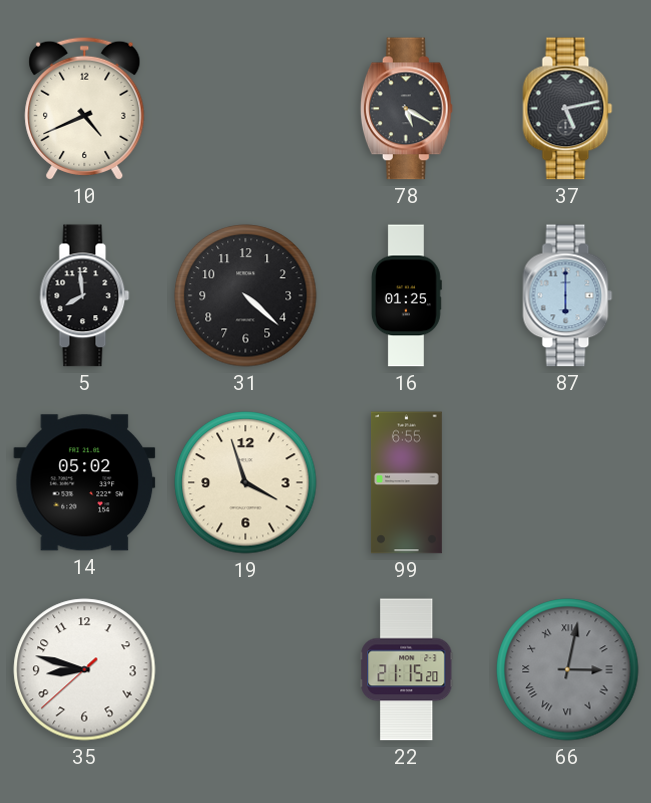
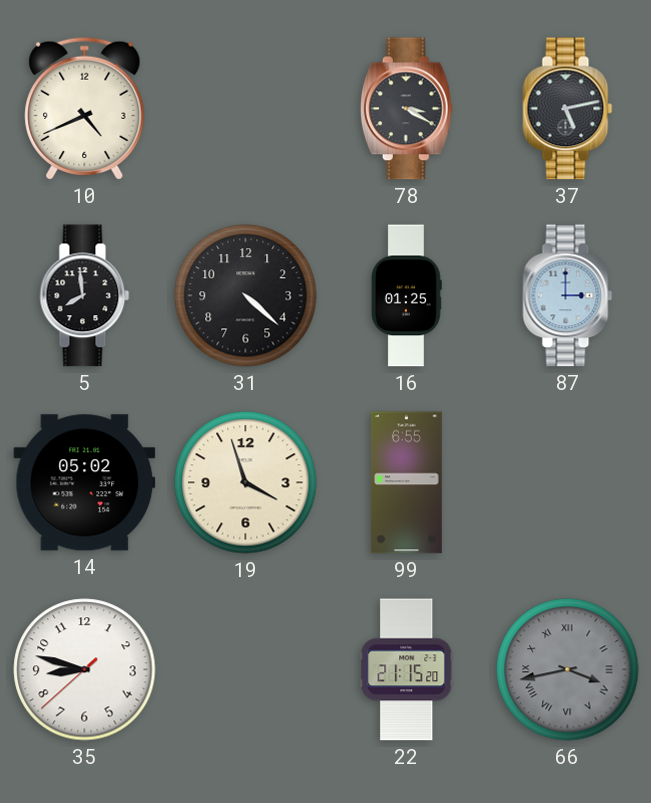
78: 5:20 -> 3:20 (406, 109)
87: 6:00 -> 3:00 (568, 296)
66: 3:02 -> 3:43 (568, 670)
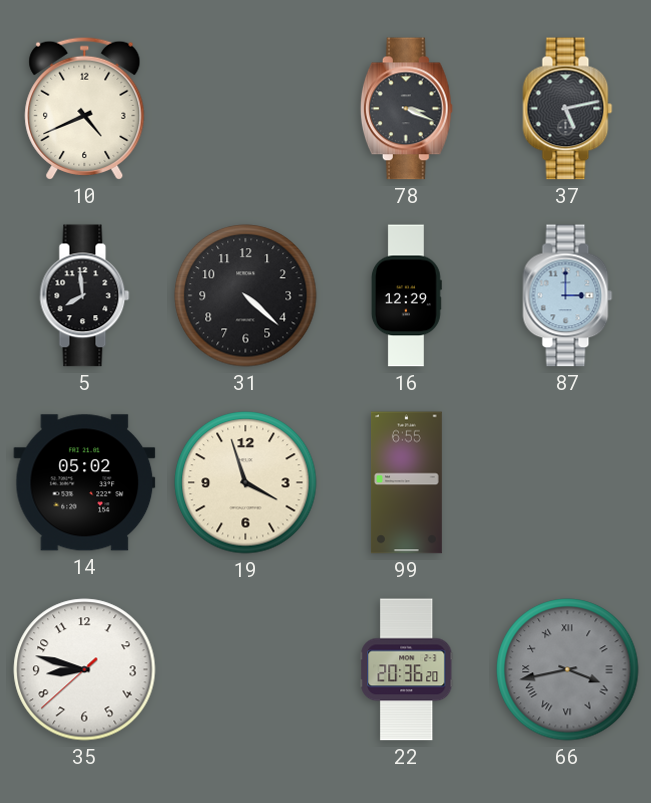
78: 3:20 -> 3:19 (406, 109)
16: 01:25 -> 12:29 (406, 296)
22: 21:15 -> 20:36 (407, 670)
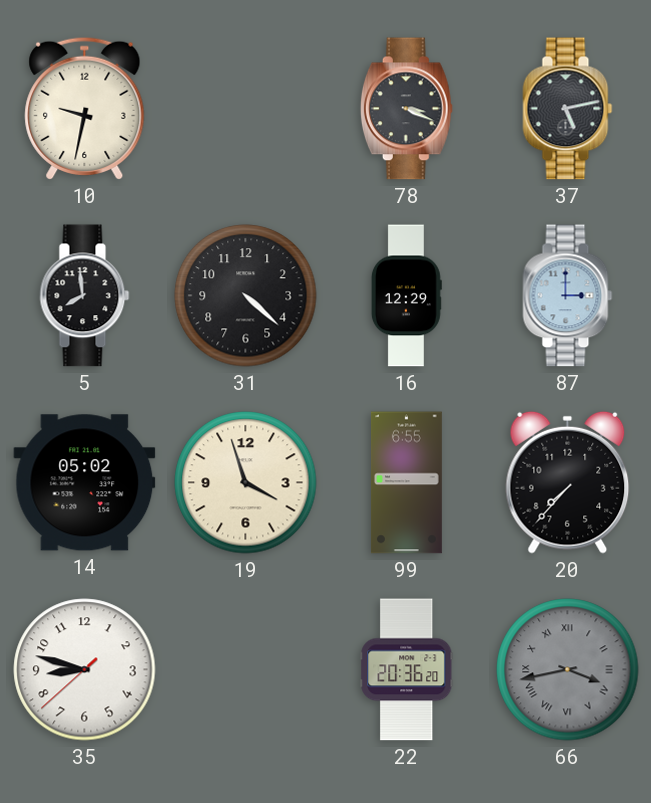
10: 4:41 -> 9:32 (85, 108)
20: none -> 7:37 (568, 482)
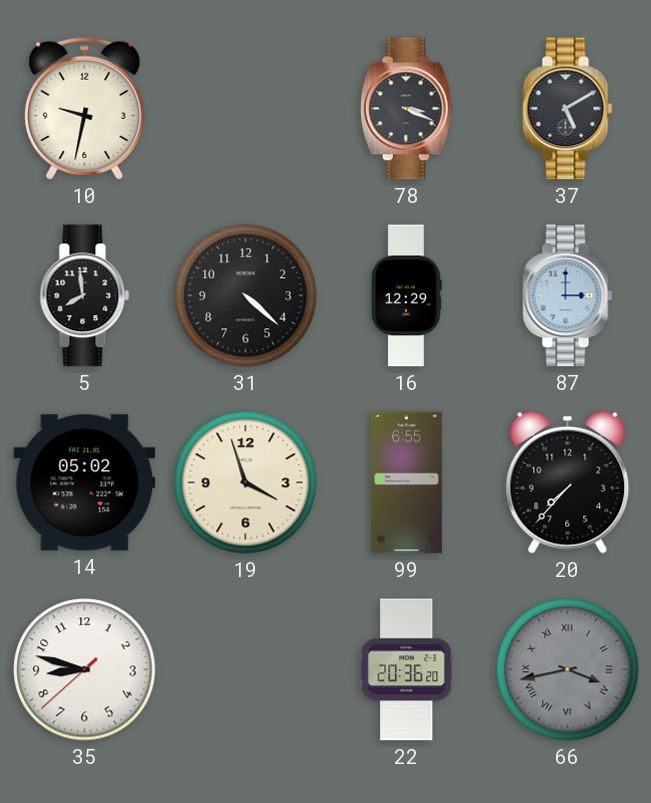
37: 5:13 -> 5:10 (568, 109)
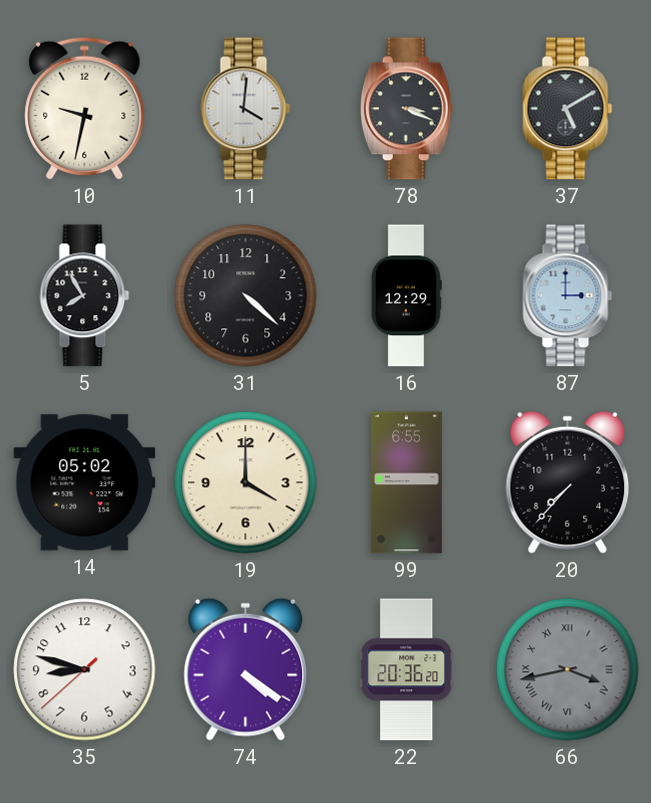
11: none -> 4:01 (246, 109)
5: 7:59 -> 7:55 (85, 296)
19: 3:57 -> 4:00 (246, 483)
74: none -> 4:21 (246, 669)
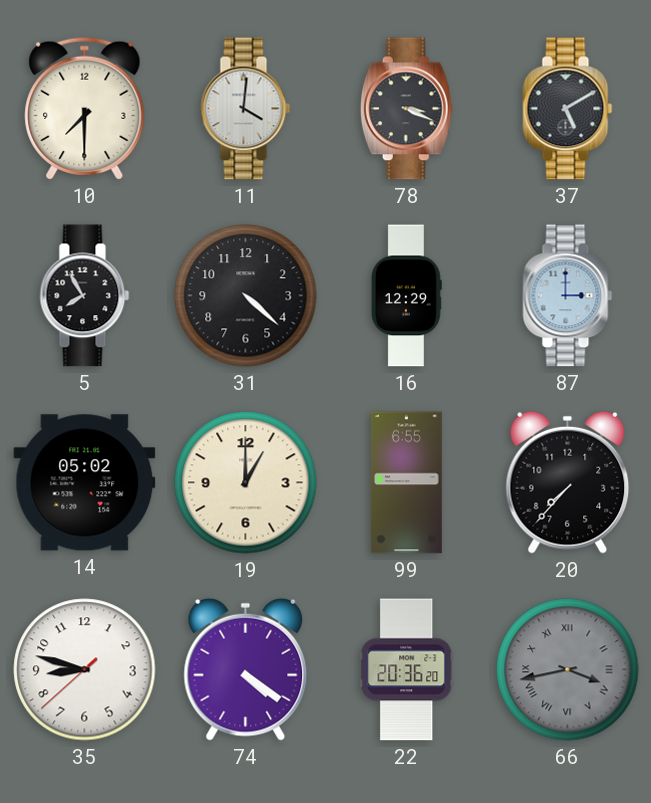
10: 9:32 -> 7:30 (85, 108)
19: 4:00 -> 1:00 (246, 483)
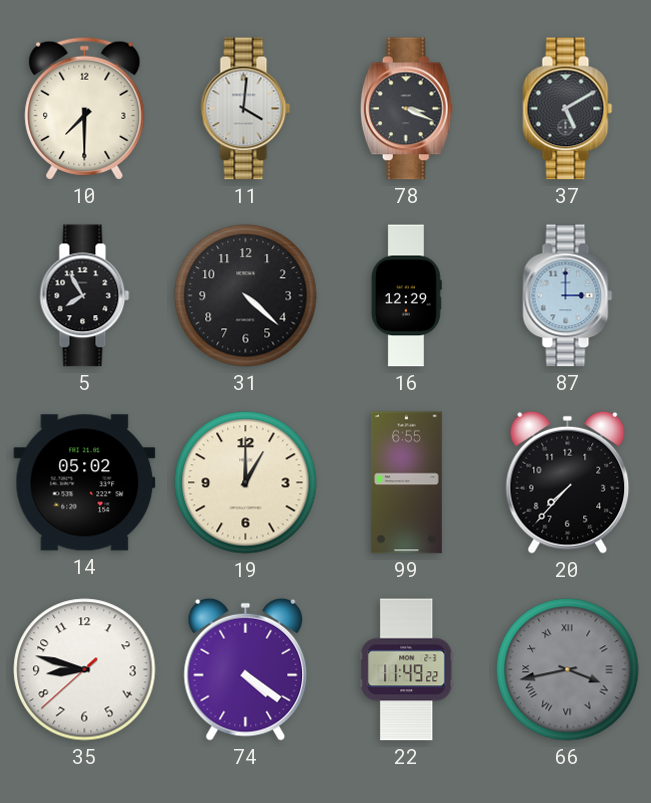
22: 20:36 -> 11:49 (407, 670)
